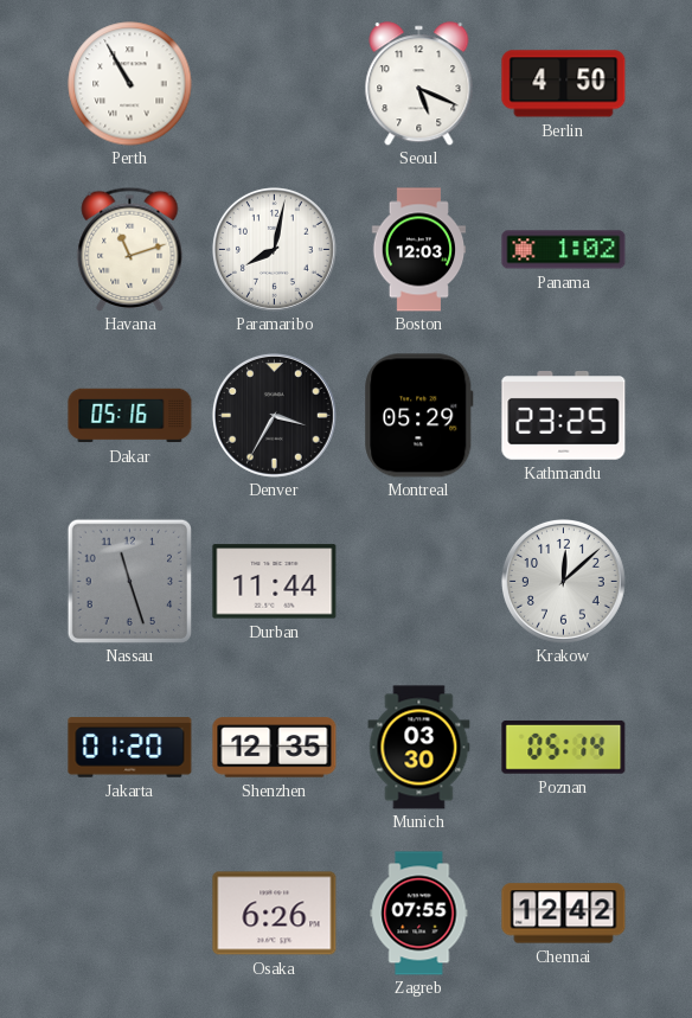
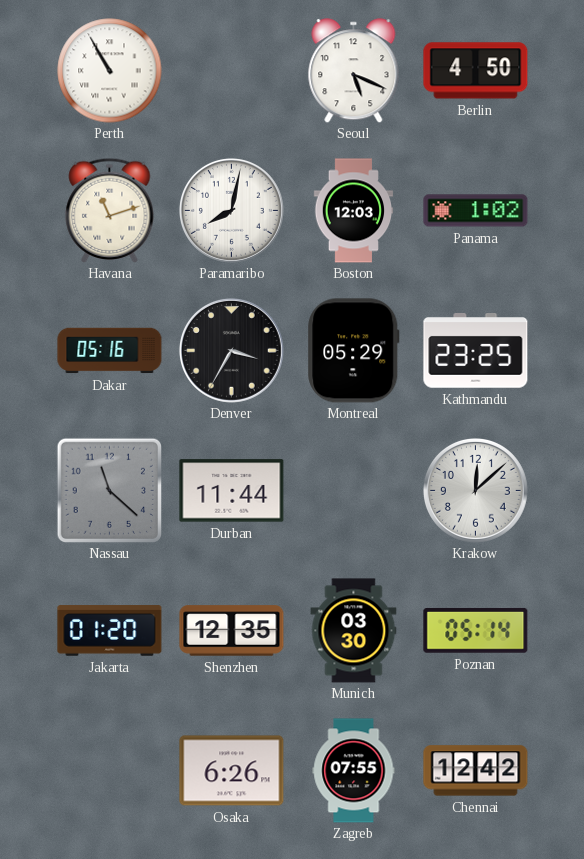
Nassau: 11:27 -> 11:22 (109, 490)
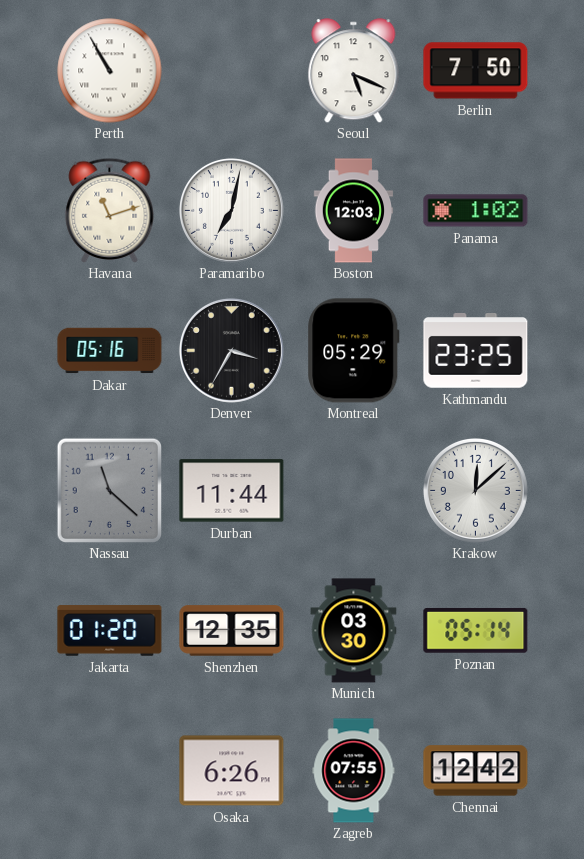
Berlin: 4:50 -> 7:50 (476, 71)
Paramaribo: 8:02 -> 7:02 (231, 210)
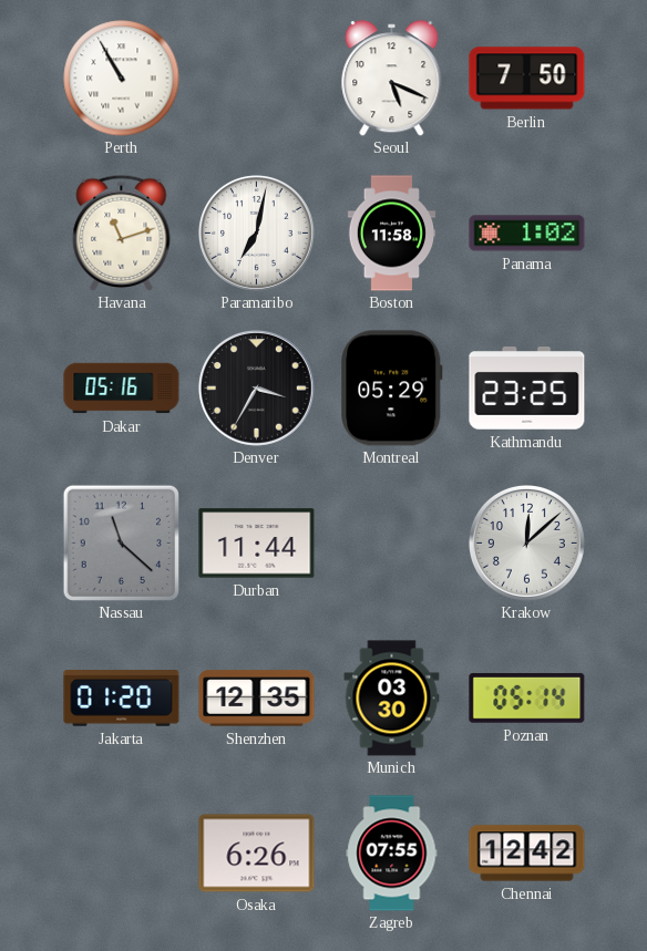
Boston: 12:03 -> 11:58 (392, 234)
